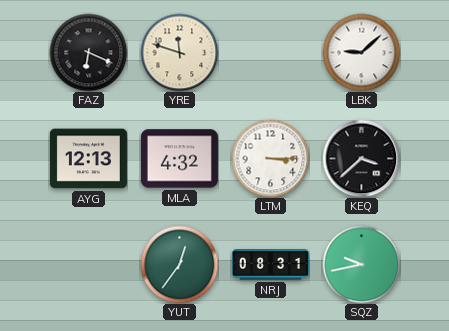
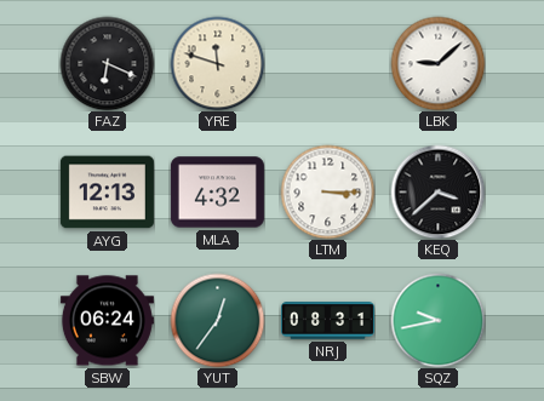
SBW: none -> 06:24 (107, 321)
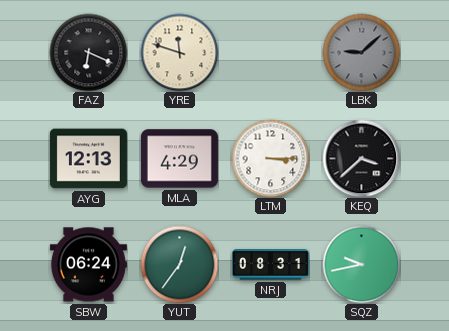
LBK dial: white -> grey (361, 52)
MLA: 4:32 -> 4:29 (179, 159)
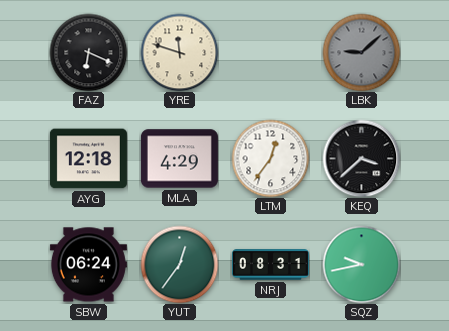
AYG: 12:13 -> 12:18 (88, 159)
LTM: 3:15 -> 12:36 (270, 158)
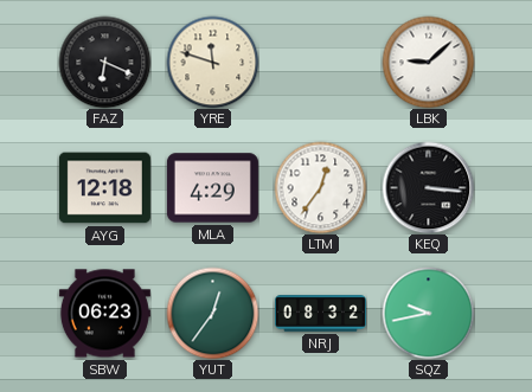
LBK dial: grey -> white (428, 62)
KEQ: 3:38 -> 3:16 (428, 187)
SBW: 06:24 -> 06:23 (104, 314)
NRJ: 08:31 -> 08:32 (320, 314)
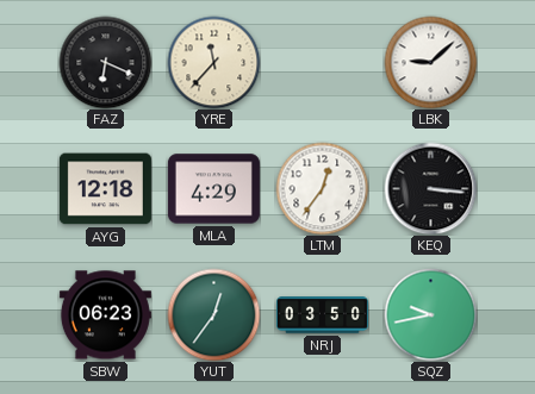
YRE: 11:48 -> 11:37 (213, 62)
NRJ: 08:32 -> 03:50 (322, 315)
